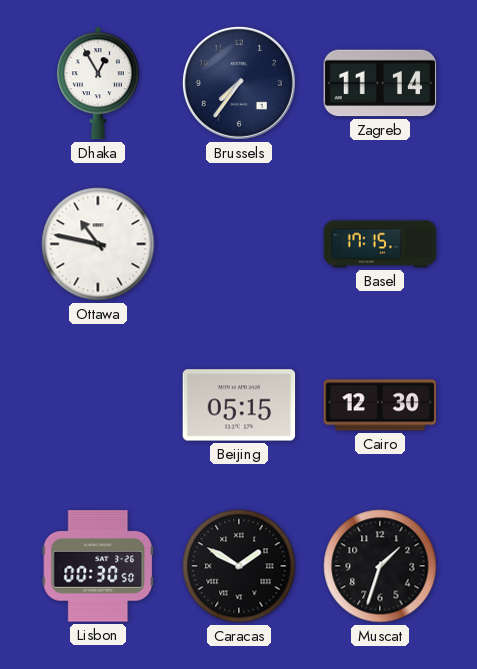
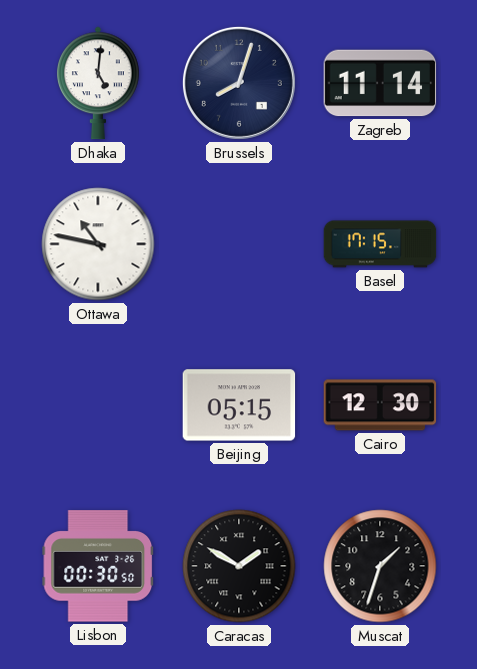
Dhaka: 12:55 -> 5:01 (99, 83)
Brussels: 7:36 -> 8:03 (239, 83)
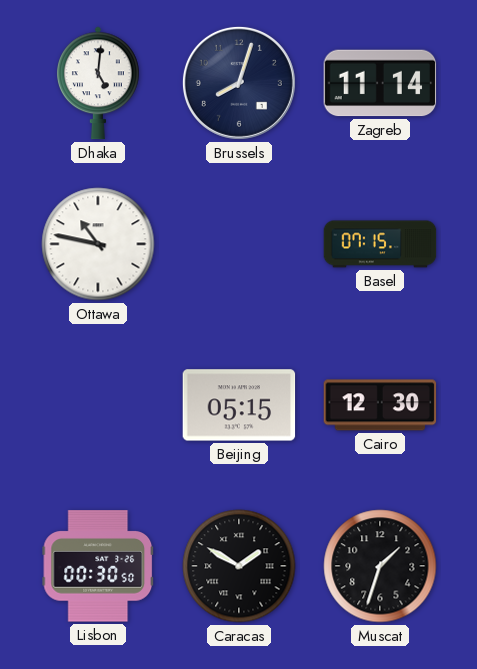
Basel: 17:15 -> 07:15 (380, 244)
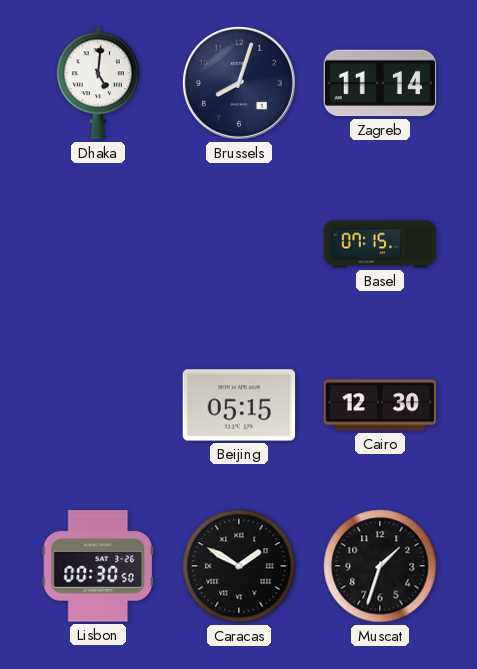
Ottawa: 10:47 -> none (98, 244)
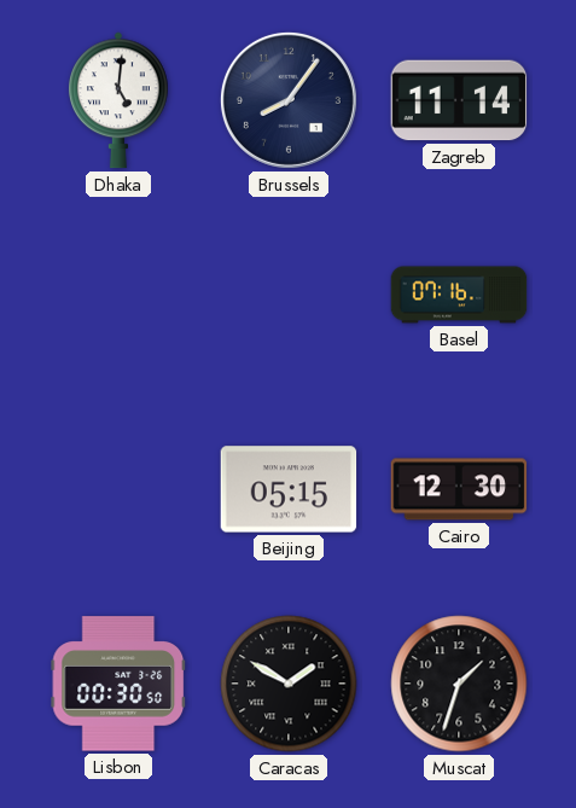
Brussels: 8:03 -> 8:06 (289, 100)
Basel: 07:15 -> 07:16 (459, 295)
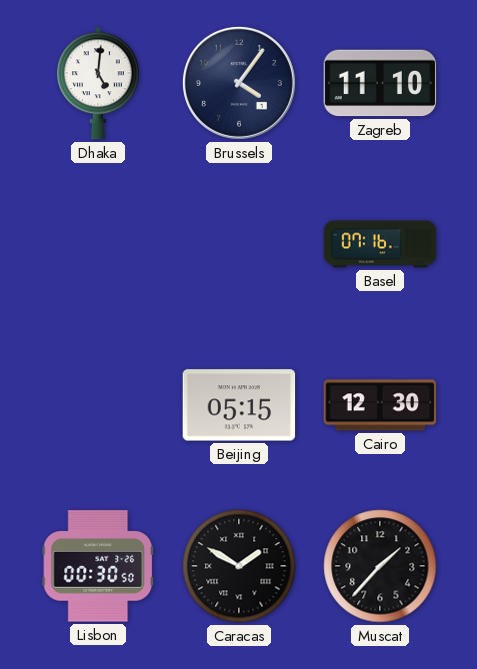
Brussels: 8:06 -> 4:06 (239, 83)
Zagreb: 11:14 -> 11:10 (380, 83)
Muscat: 1:33 -> 1:37 (380, 566)
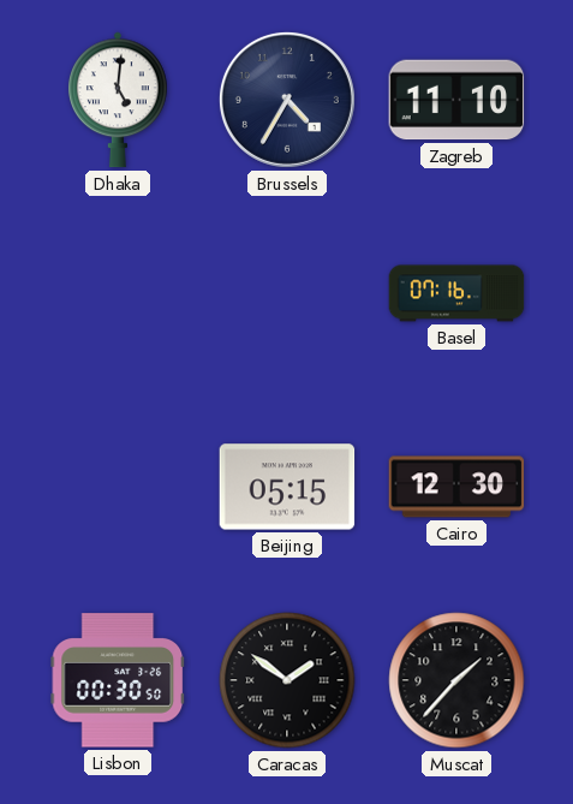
Brussels: 4:06 -> 4:35 (287, 100)
Caracas: 1:50 -> 1:51 (287, 680)
